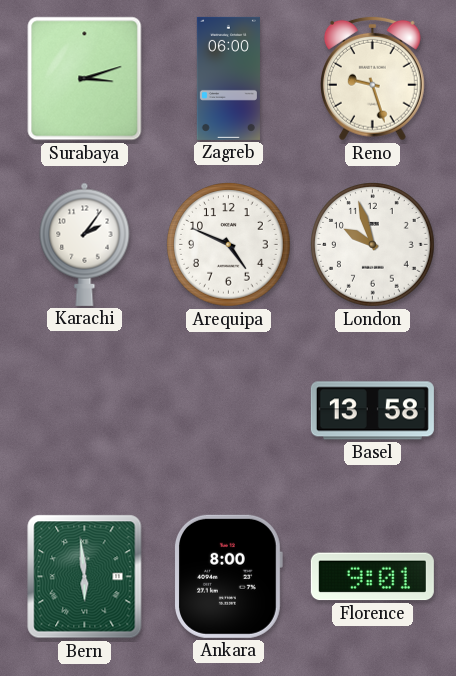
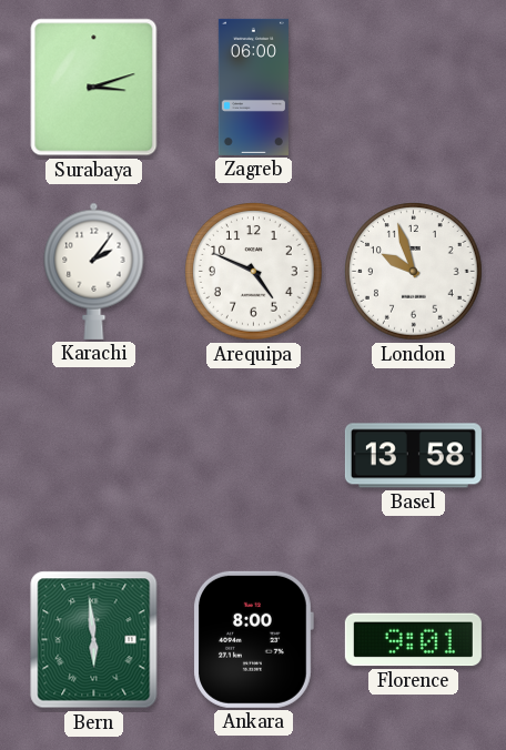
Reno: 9:27 -> none (372, 78)
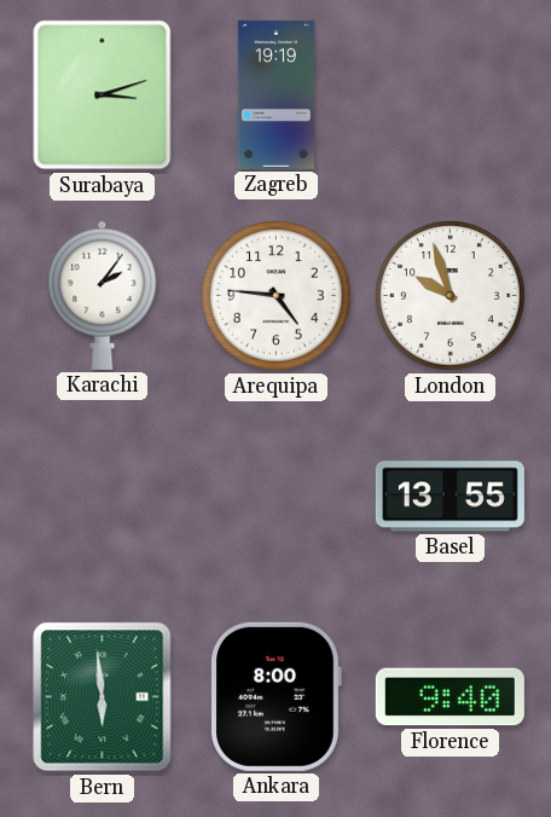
Zagreb: 06:00 -> 19:19 (275, 94)
Arequipa: 4:49 -> 4:46 (277, 296)
Basel: 13:58 -> 13:55 (449, 497)
Florence: 9:01 -> 9:40 (449, 697)
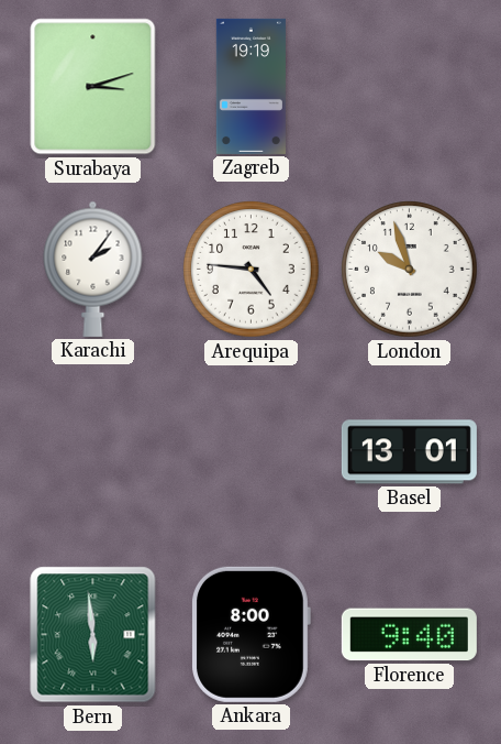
Basel: 13:55 -> 13:01 (409, 452)
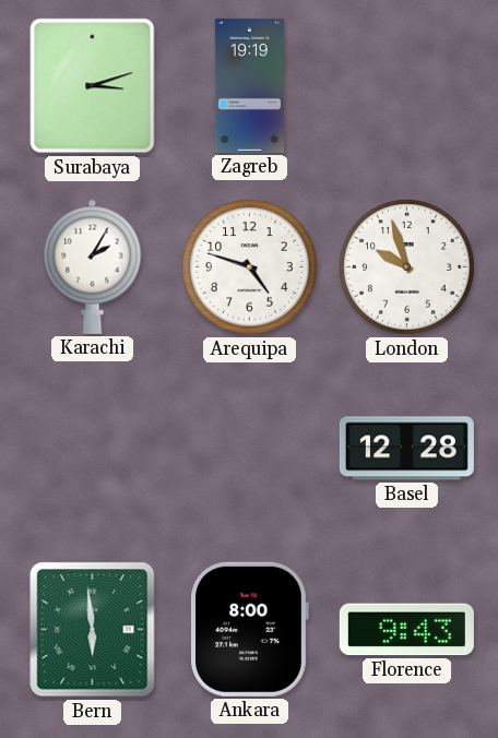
Karachi: 2:06 -> 2:05 (93, 266)
Arequipa: 4:46 -> 4:48 (250, 267)
Basel: 13:01 -> 12:28 (406, 449)
Florence: 9:40 -> 9:43 (406, 630)
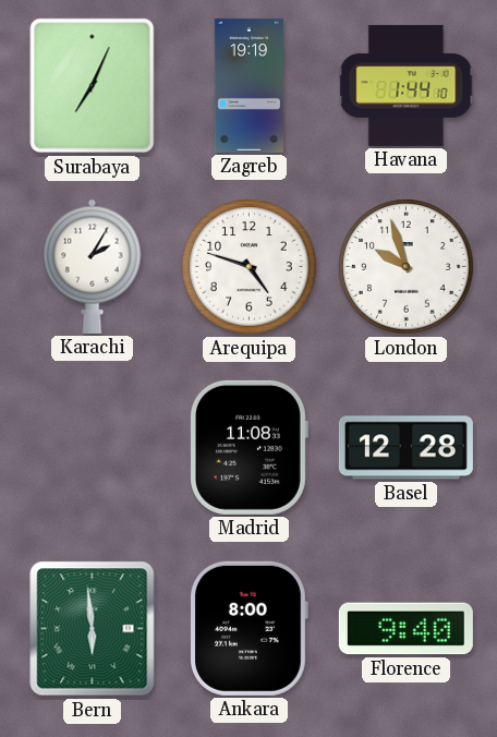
Surabaya: 3:12 -> 7:04 (93, 86)
Havana: none -> 1:44 (407, 85)
Madrid: none -> 11:08 (248, 447)
Florence: 9:43 -> 9:40 (405, 629)
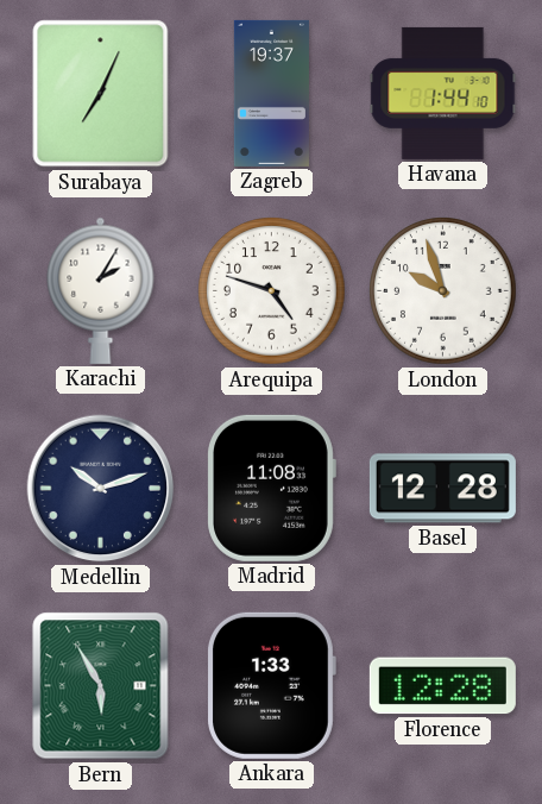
Zagreb: 19:19 -> 19:37 (271, 93)
Medellin: none -> 10:12 (101, 489)
Bern: 5:59 -> 5:55 (101, 686)
Ankara: 8:00 -> 1:33 (272, 685)
Florence: 9:40 -> 12:28 (442, 686)
